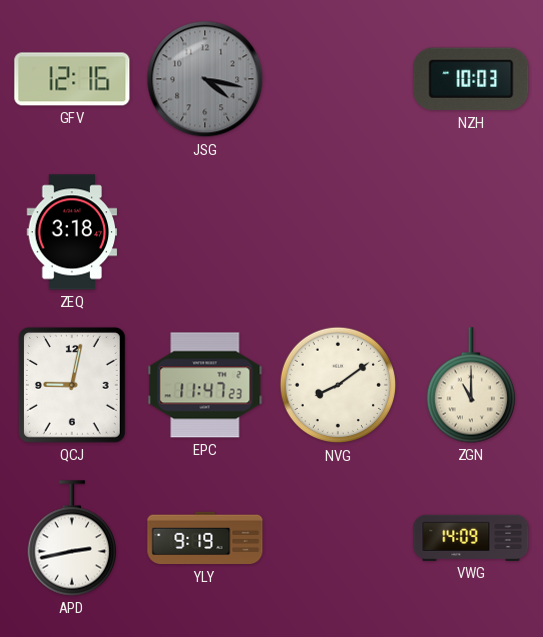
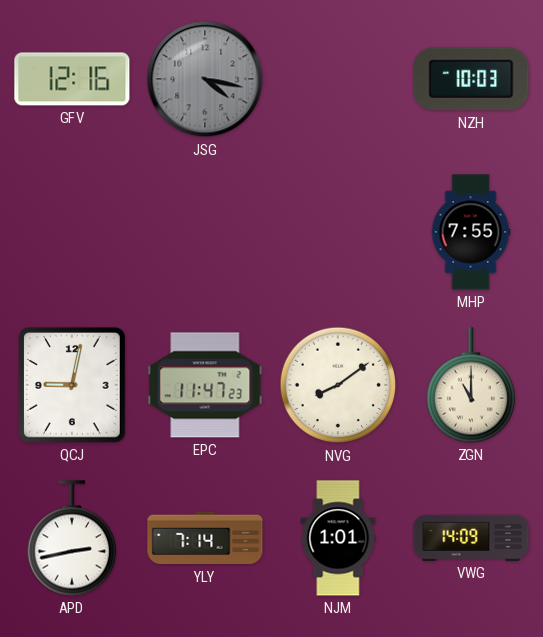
ZEQ: 3:18 -> none (72, 232)
MHP: none -> 7:55 (471, 232)
YLY: 9:19 -> 7:14 (205, 538)
NJM: none -> 1:01 (338, 538)
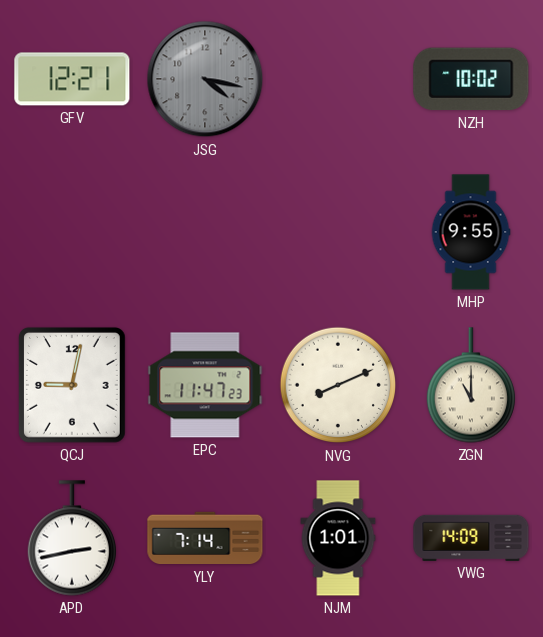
GFV: 12:16 -> 12:21 (72, 79)
NZH: 10:03 -> 10:02 (471, 79)
MHP: 7:55 -> 9:55 (471, 232)
NVG: 8:09 -> 8:11 (338, 385)
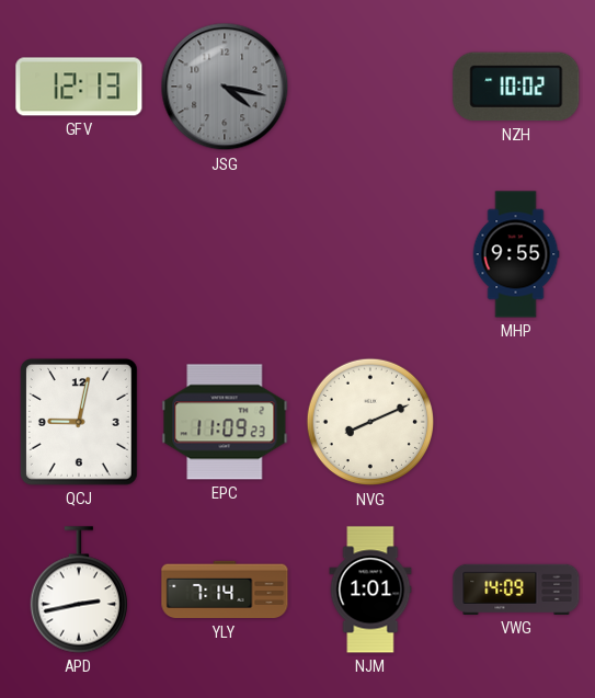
GFV: 12:21 -> 12:13 (79, 87)
EPC: 11:47 -> 11:09 (225, 422)
ZGN: 11:00 -> none (470, 385)
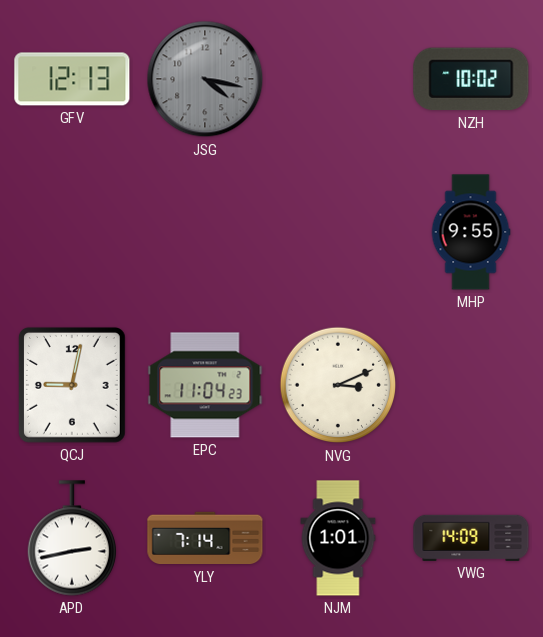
EPC: 11:09 -> 11:04 (205, 385)
NVG: 8:11 -> 3:11 (338, 385)
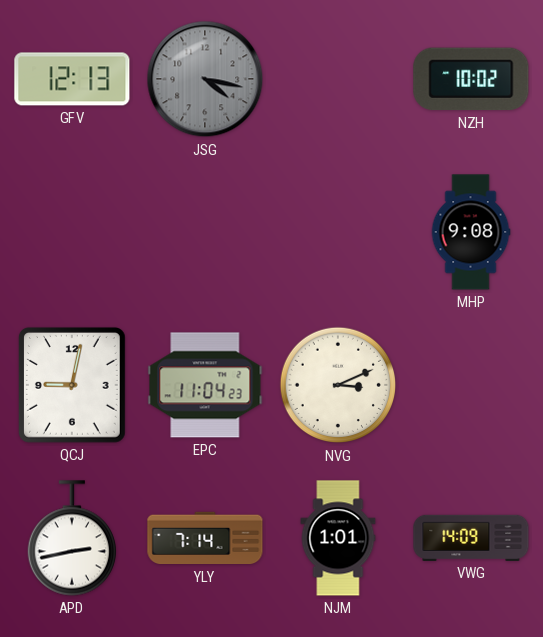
MHP: 9:55 -> 9:08 (471, 232)
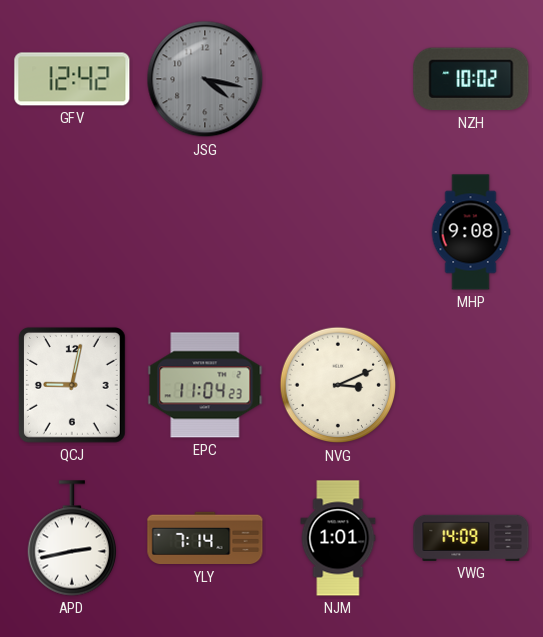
GFV: 12:13 -> 12:42 (72, 79)
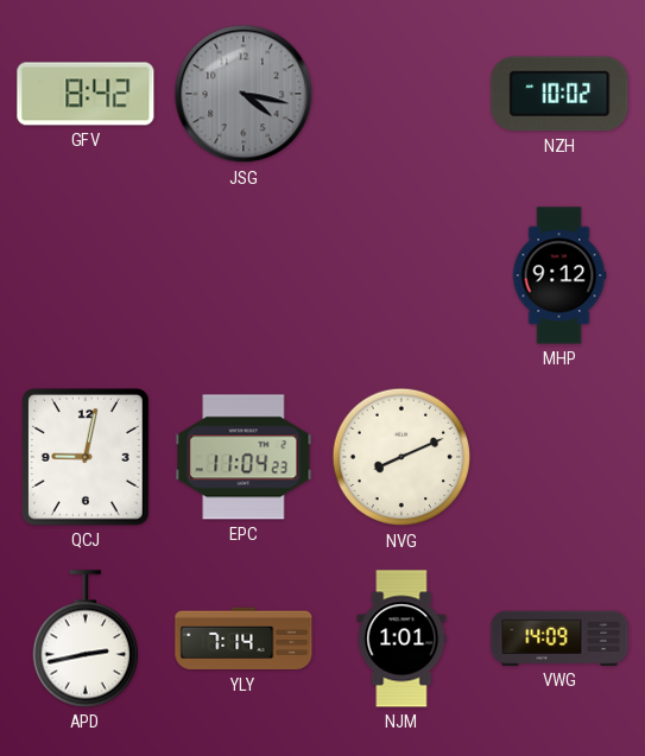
GFV: 12:42 -> 8:42 (86, 94)
MHP: 9:08 -> 9:12 (559, 275)
NVG: 3:11 -> 8:11 (401, 457)
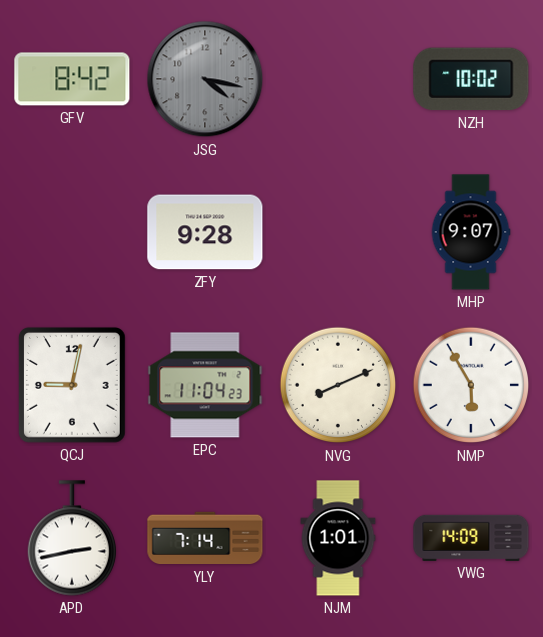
ZFY: none -> 9:28 (205, 232)
MHP: 9:12 -> 9:07 (471, 232)
NMP: none -> 5:55 (471, 385)
